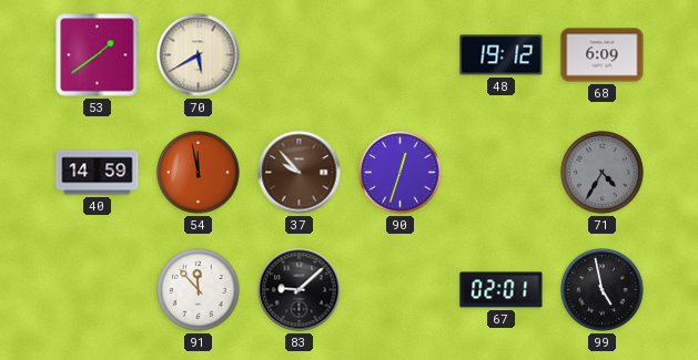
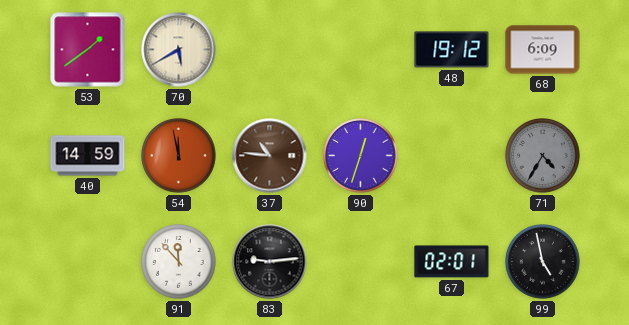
37: 9:53 -> 10:46 (270, 156)
83: 9:08 -> 9:14 (270, 262)
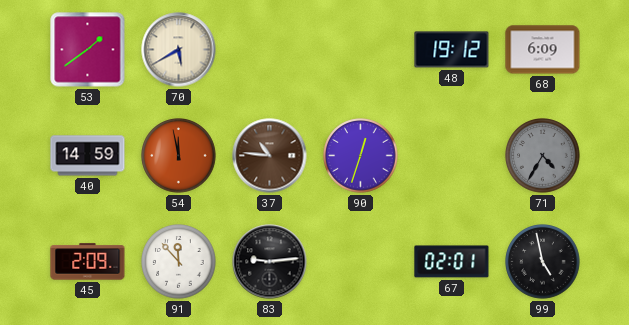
45: none -> 2:09 (88, 262)
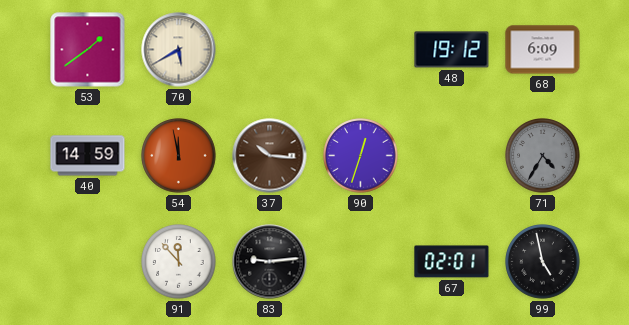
37: 10:46 -> 10:16 (270, 156)
45: 2:09 -> none (88, 262)
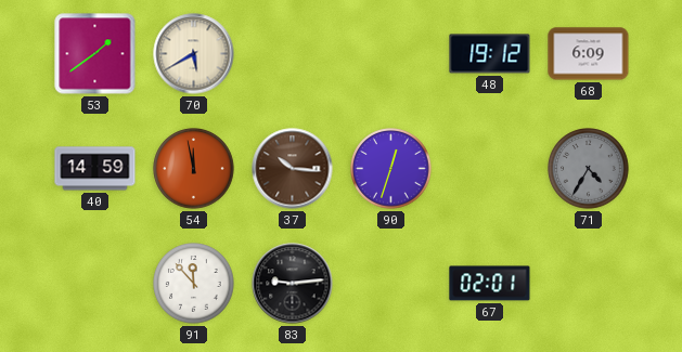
99: 4:58 -> none (543, 262)
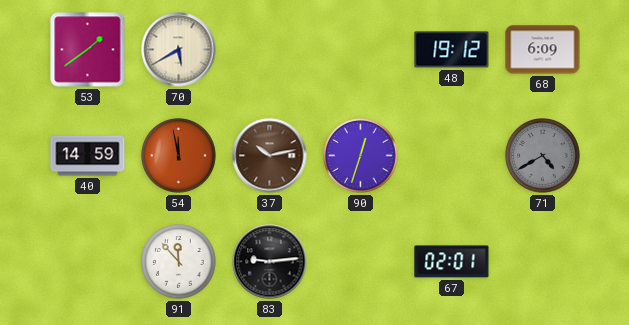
37: 10:16 -> 10:13 (270, 156)
71: 4:35 -> 4:40 (543, 156)
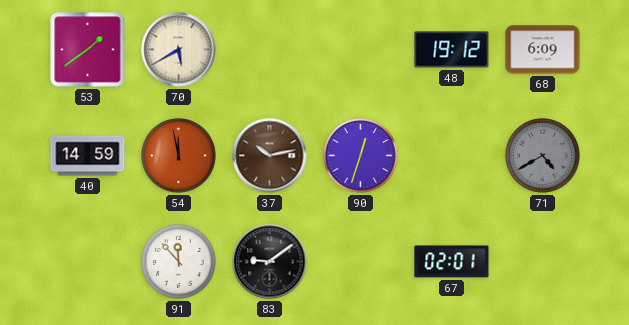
83: 9:14 -> 9:09 (270, 262)
